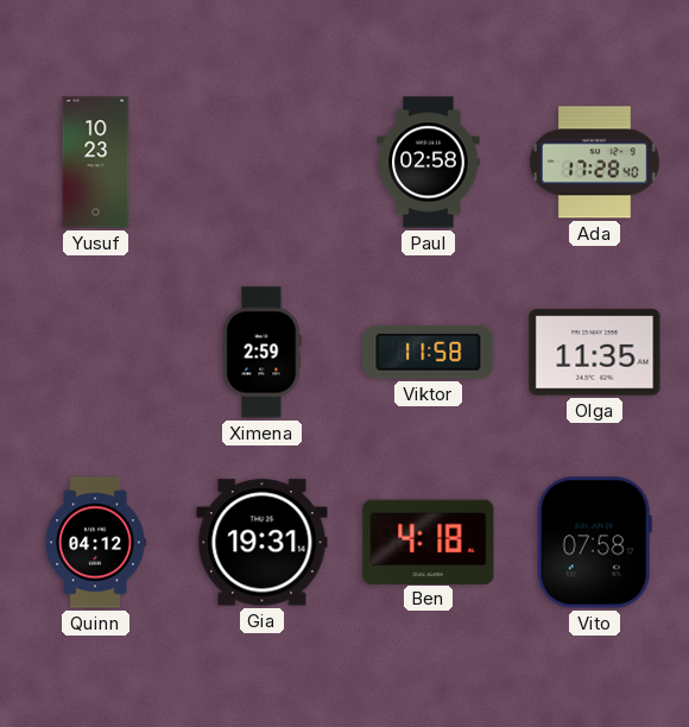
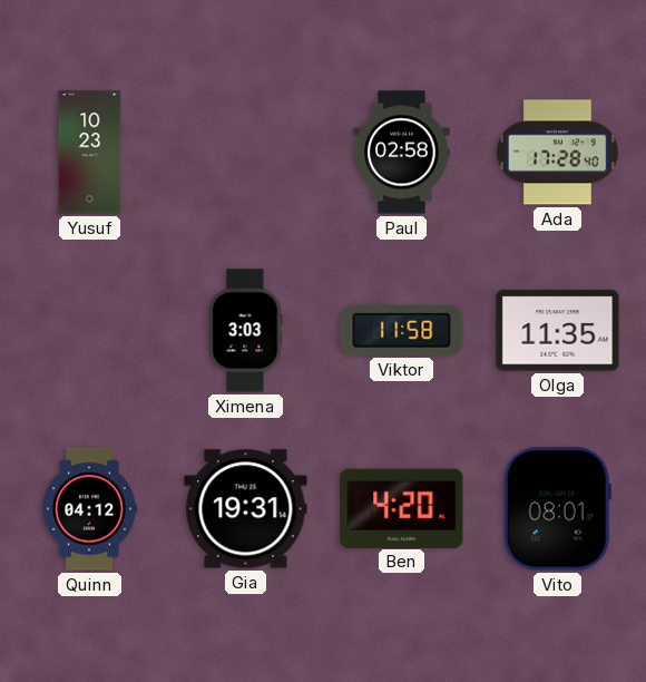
Ximena: 2:59 -> 3:03 (246, 331)
Ben: 4:18 -> 4:20 (402, 508)
Vito: 07:58 -> 08:01 (557, 509)
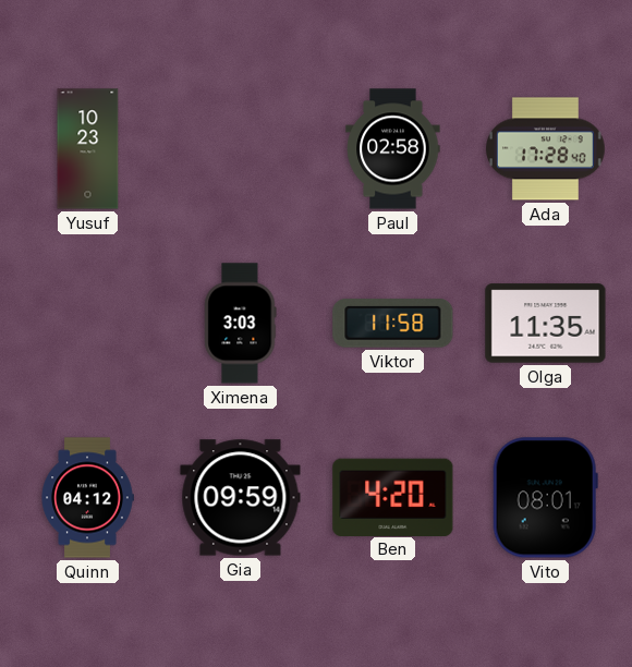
Gia: 19:31 -> 09:59 (241, 498)
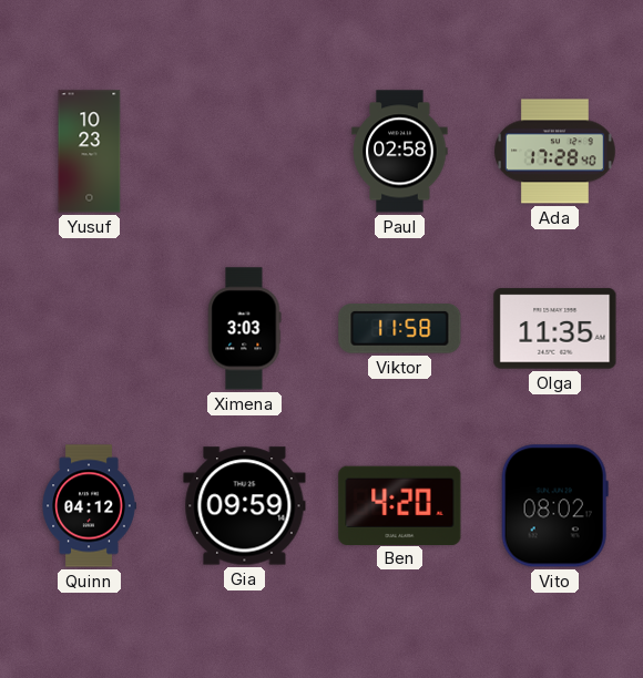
Vito: 08:01 -> 08:02 (554, 506)
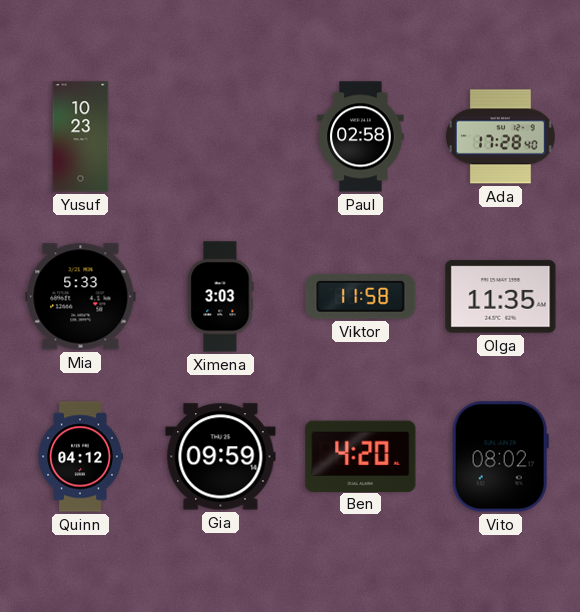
Mia: none -> 5:33 (81, 297)
